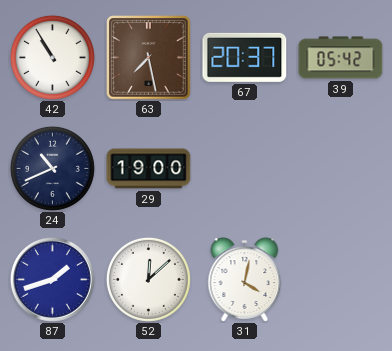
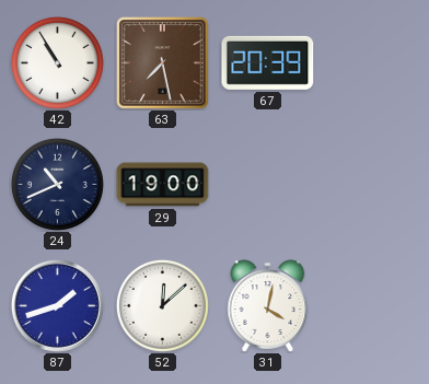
67: 20:37 -> 20:39 (268, 62)
39: 05:42 -> none (341, 58)
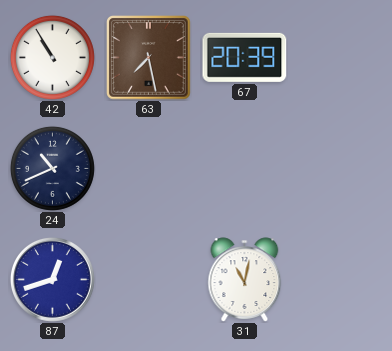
29: 19:00 -> none (163, 185)
87: 1:42 -> 12:42 (53, 280)
52: 12:08 -> none (162, 305)
31: 4:02 -> 11:02 (245, 280)
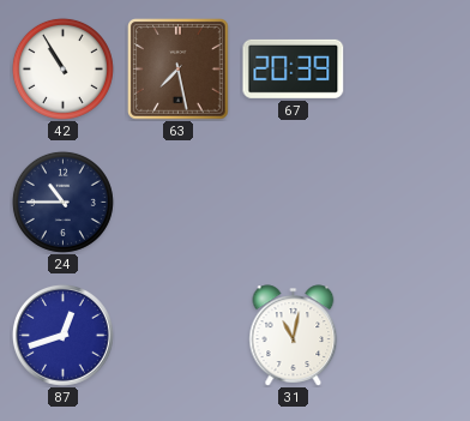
24: 10:41 -> 10:45 (62, 202)
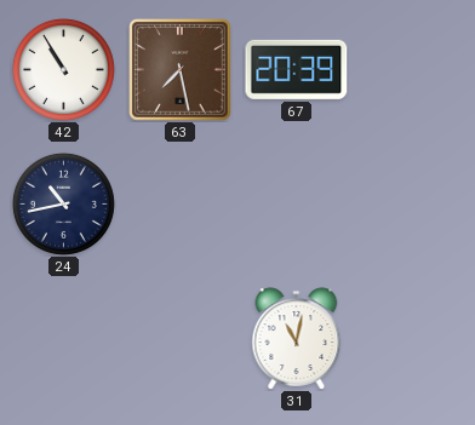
24: 10:45 -> 10:43 (63, 203)
87: 12:42 -> none (64, 336)
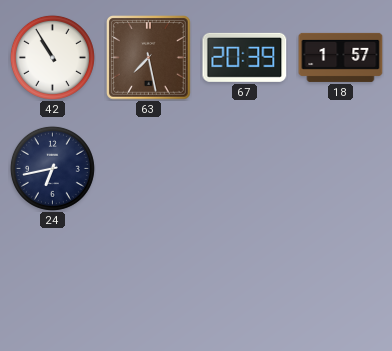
18: none -> 1:57 (341, 57)
24: 10:43 -> 6:43 (52, 168)
31: 11:02 -> none (297, 339)
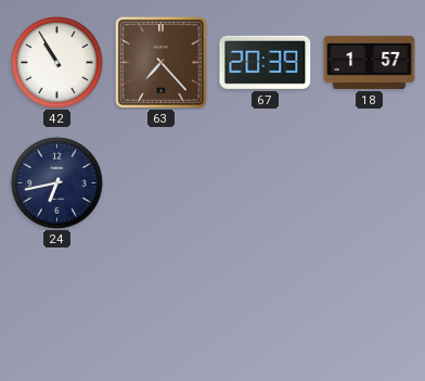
63: 7:28 -> 7:23 (162, 63)
